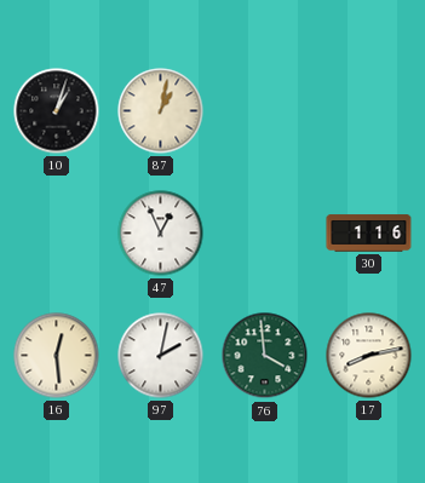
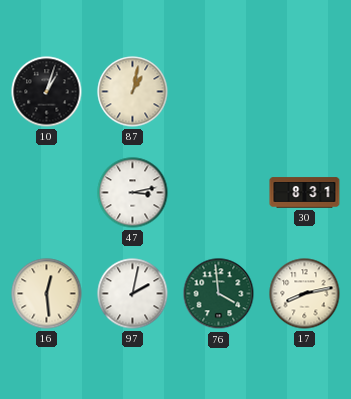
47: 12:56 -> 3:13 (133, 193)
30: 1:16 -> 8:31 (305, 193)
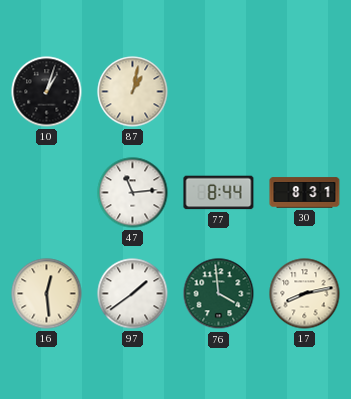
47: 3:13 -> 11:14 (133, 193)
77: none -> 8:44 (219, 193)
97: 2:02 -> 1:39 (133, 294)
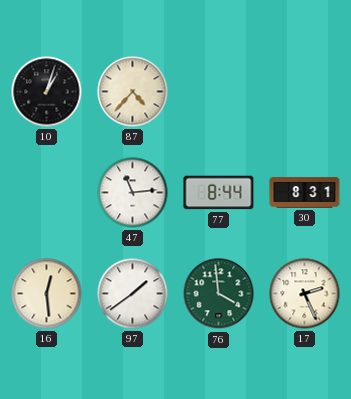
87: 1:02 -> 4:37 (133, 92)
17: 8:13 -> 2:26 (305, 294)
